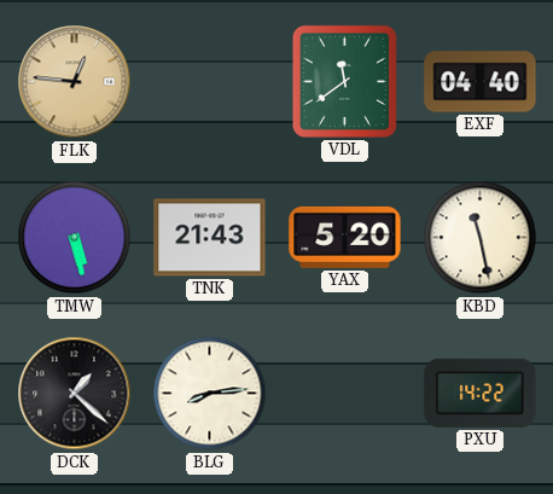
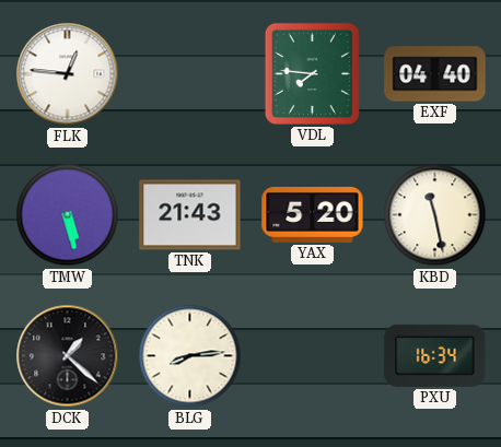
FLK dial: champagne -> white (68, 74)
VDL: 11:39 -> 7:46 (312, 73)
PXU: 14:22 -> 16:34 (435, 355)
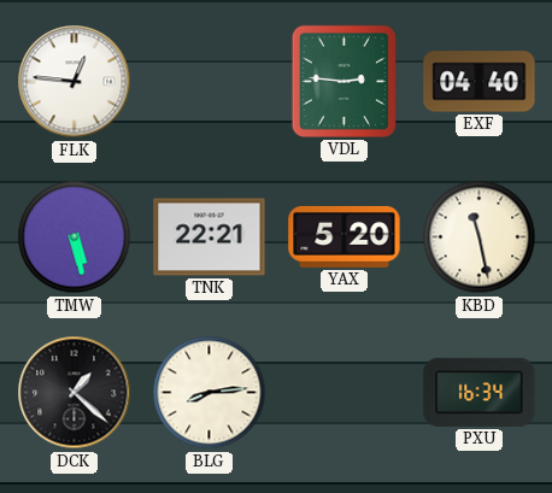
VDL: 7:46 -> 2:46 (343, 81)
TNK: 21:43 -> 22:21 (210, 237)
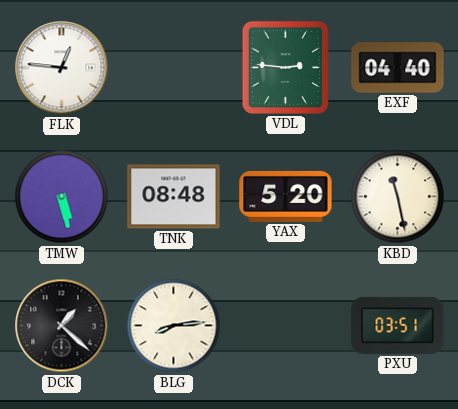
TNK: 22:21 -> 08:48 (174, 197)
PXU: 16:34 -> 03:51 (398, 325)
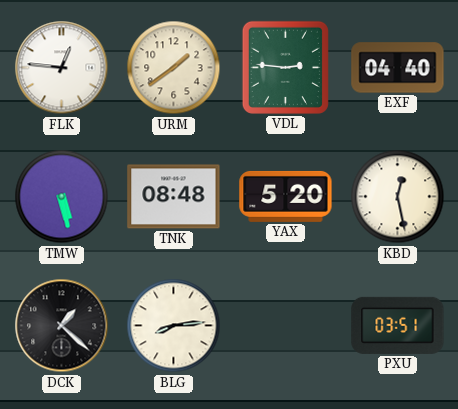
URM: none -> 1:39 (174, 68)
KBD: 11:28 -> 12:28 (398, 197)
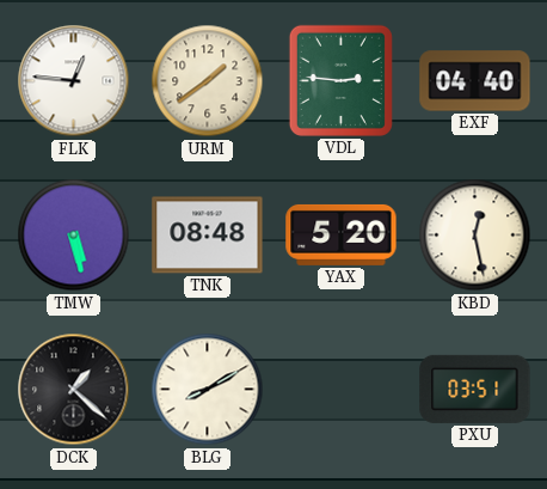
BLG: 8:14 -> 8:10 (208, 390)
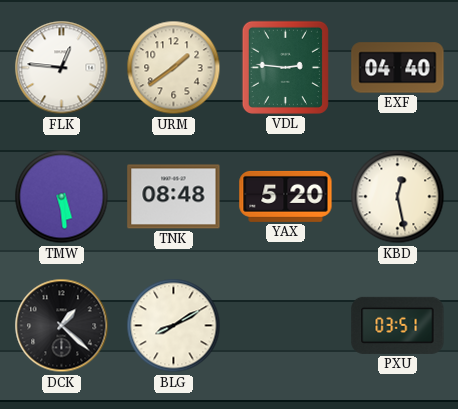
TMW: 5:28 -> 5:29 (62, 197)
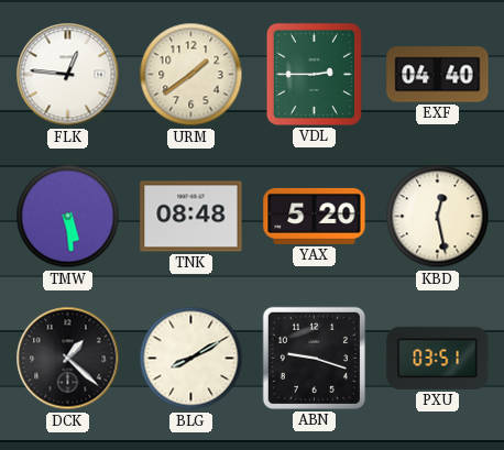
VDL: 2:46 -> 2:45 (314, 74)
ABN: none -> 9:18 (314, 358)
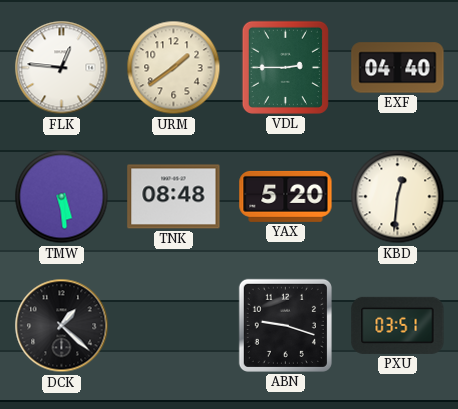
KBD: 12:28 -> 12:31 (398, 197)
BLG: 8:10 -> none (191, 359)
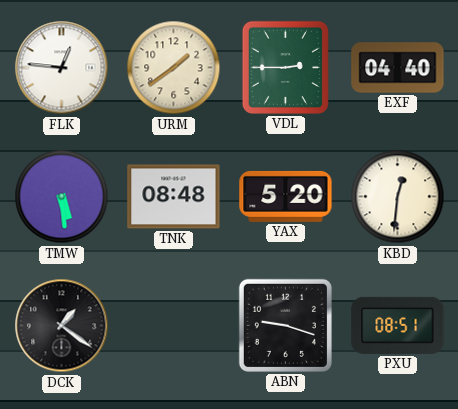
DCK: 1:22 -> 1:21 (62, 326)
PXU: 03:51 -> 08:51 (398, 325)
